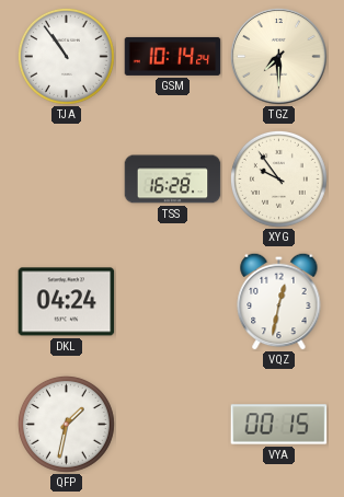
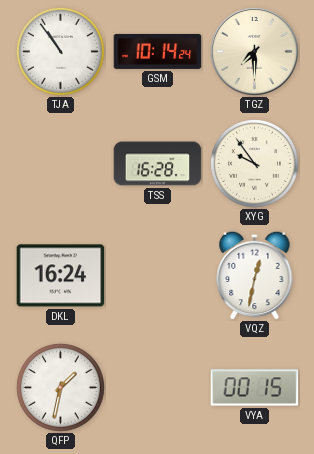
DKL: 04:24 -> 16:24 (61, 276)
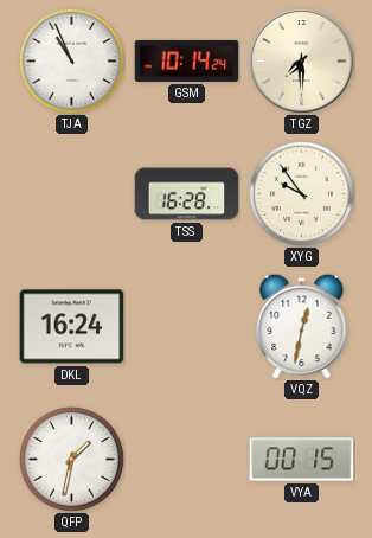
TJA: 10:54 -> 10:56 (71, 60)
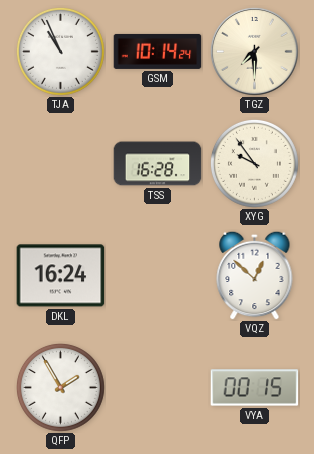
VQZ: 12:32 -> 12:52 (255, 275)
QFP: 1:32 -> 1:55 (60, 387)
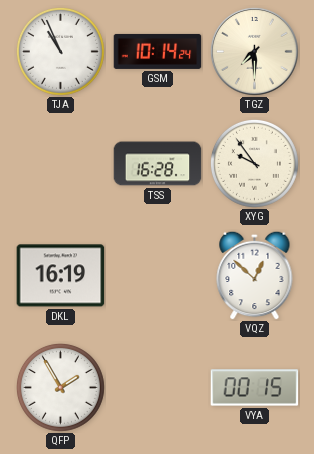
DKL: 16:24 -> 16:19 (61, 276)
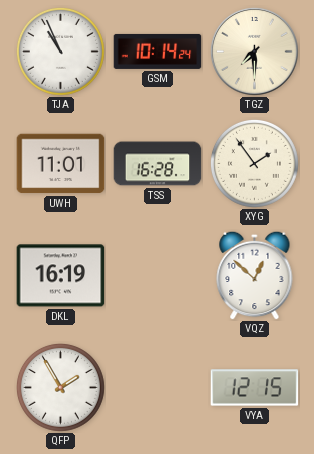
UWH: none -> 11:01 (61, 164)
XYG: 9:54 -> 1:54 (254, 163)
VYA: 00:15 -> 12:15 (255, 388)
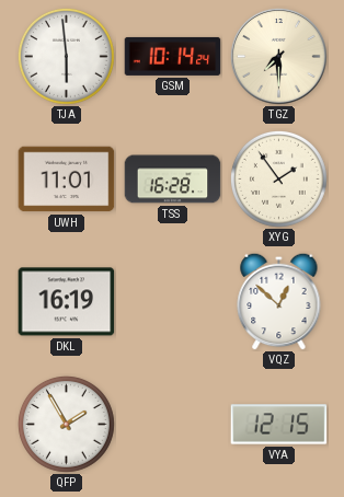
TJA: 10:56 -> 5:59 (66, 56)
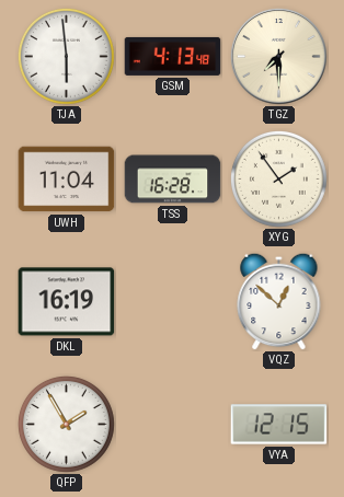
GSM: 10:14 -> 4:13 (173, 56)
UWH: 11:01 -> 11:04 (67, 180)
